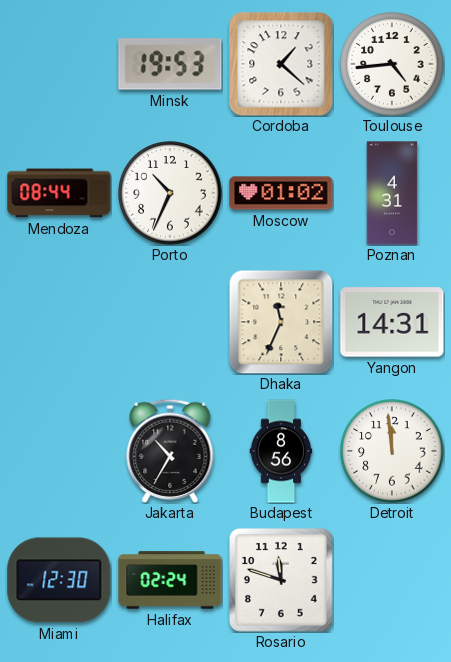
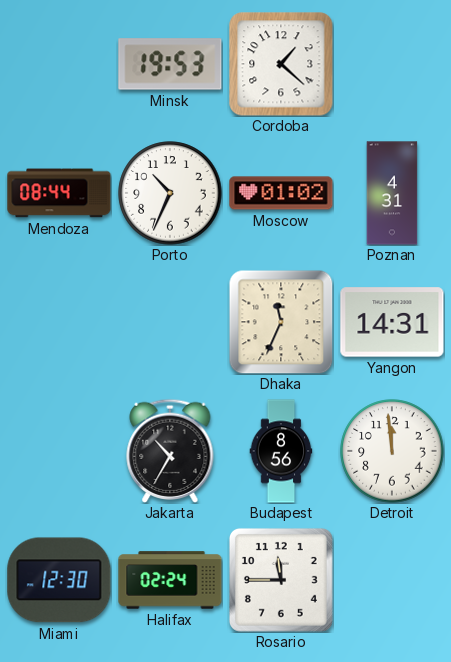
Toulouse: 4:44 -> none (392, 64)
Rosario: 11:48 -> 11:45 (281, 580)
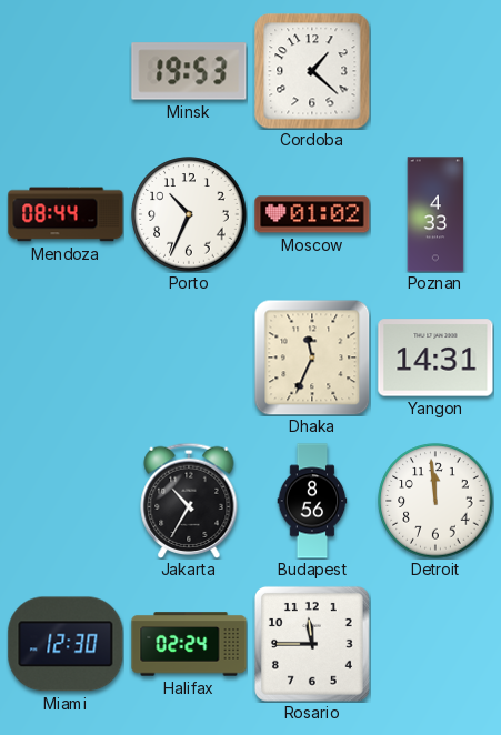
Poznan: 4:31 -> 4:33 (435, 214)
